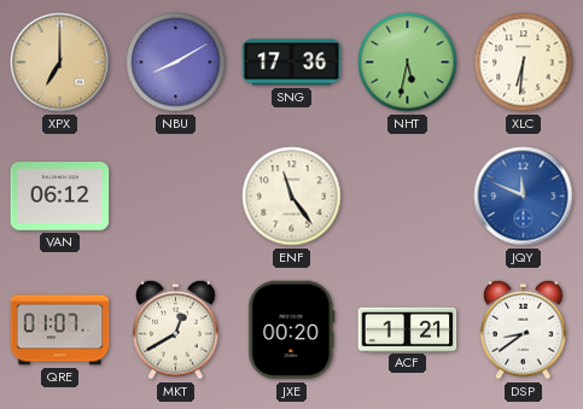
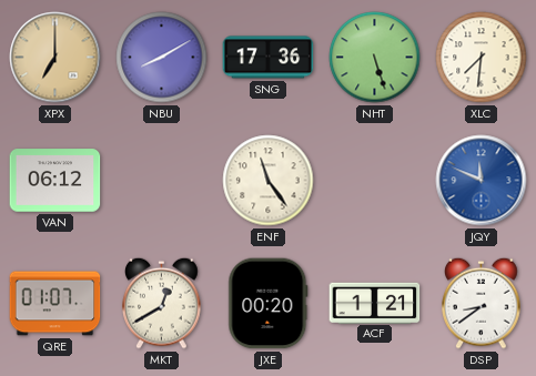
NHT: 5:32 -> 5:27 (375, 58)
XLC: 6:31 -> 7:31 (482, 58)
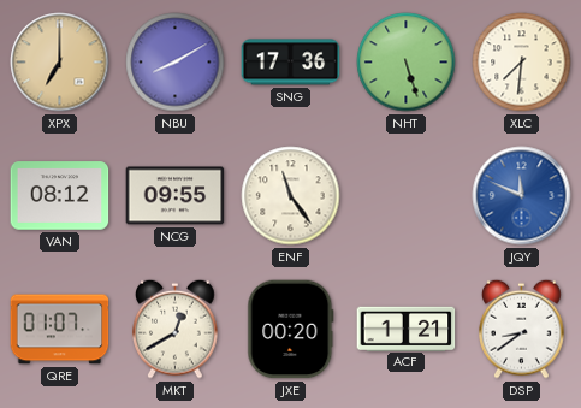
VAN: 06:12 -> 08:12 (60, 196)
NCG: none -> 09:55 (176, 196)
